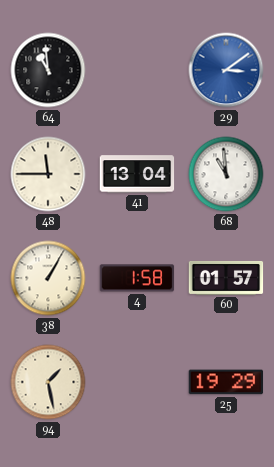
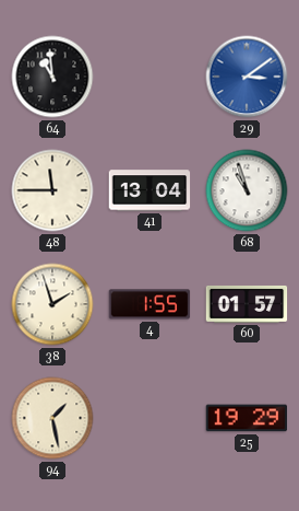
68: 10:59 -> 10:57 (247, 190)
38: 1:05 -> 1:57 (52, 304)
4: 1:58 -> 1:55 (149, 304)
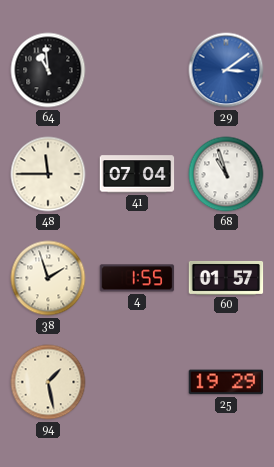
41: 13:04 -> 07:04 (137, 174)
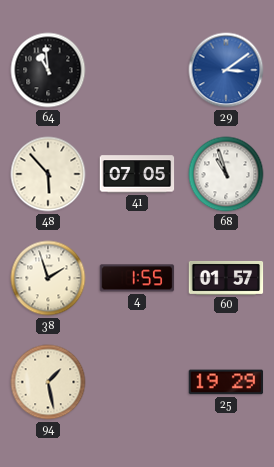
48: 11:45 -> 5:53 (48, 174)
41: 07:04 -> 07:05 (137, 174)
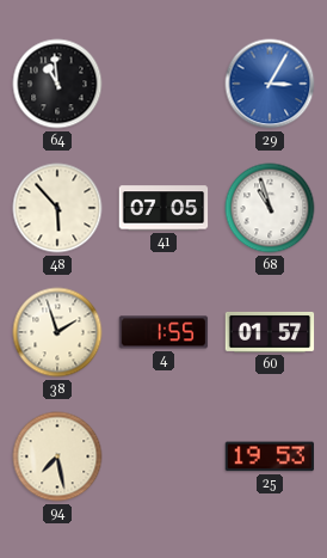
29: 3:09 -> 3:05 (270, 84)
94: 1:28 -> 7:28 (57, 456)
25: 19:29 -> 19:53 (270, 456)
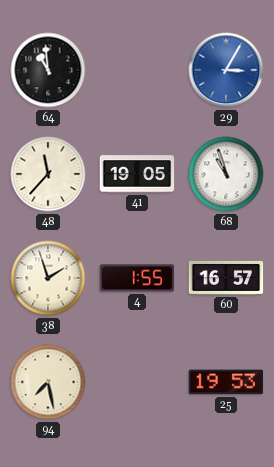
48: 5:53 -> 11:37 (48, 174)
41: 07:05 -> 19:05 (137, 174)
60: 01:57 -> 16:57 (226, 278)
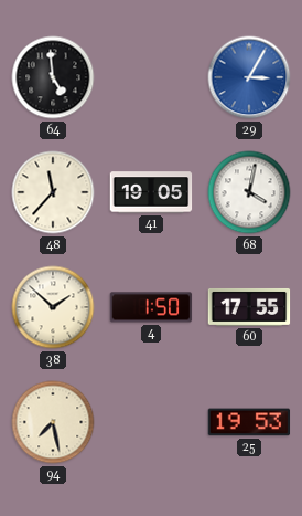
64: 10:59 -> 4:59 (53, 77)
68: 10:57 -> 4:02 (249, 192)
38: 1:57 -> 1:52 (53, 307)
4: 1:55 -> 1:50 (151, 307)
60: 16:57 -> 17:55 (249, 307)
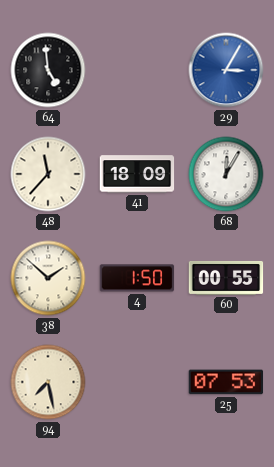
41: 19:05 -> 18:09 (137, 174)
68: 4:02 -> 12:05 (226, 174)
60: 17:55 -> 00:55 (226, 278)
25: 19:53 -> 07:53 (226, 382)
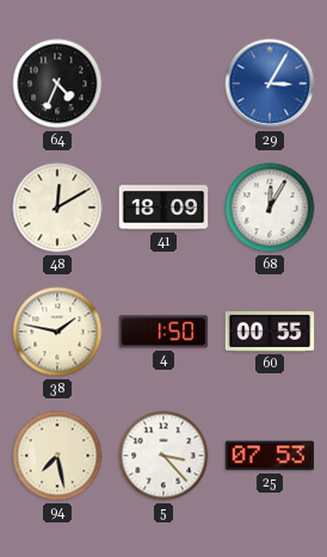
64: 4:59 -> 4:34 (57, 83)
48: 11:37 -> 12:10 (57, 208)
38: 1:52 -> 1:47 (57, 332)
5: none -> 3:23 (163, 456)
